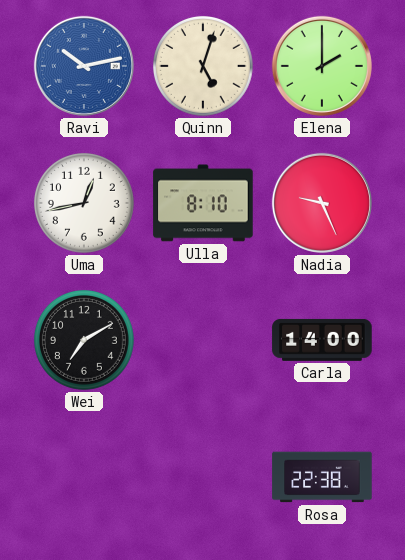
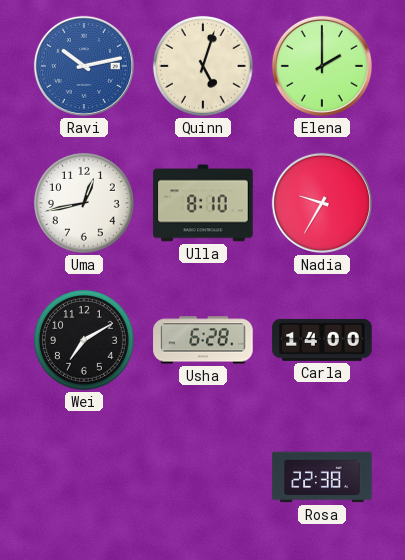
Nadia: 9:26 -> 9:35 (322, 203)
Usha: none -> 6:28 (203, 340)
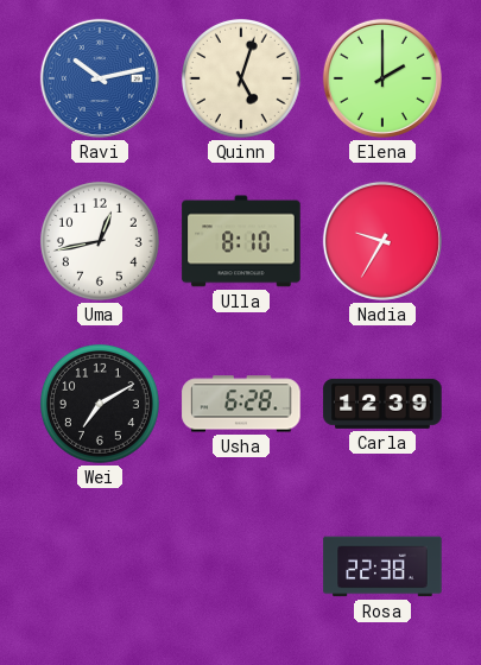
Carla: 14:00 -> 12:39 (382, 404)
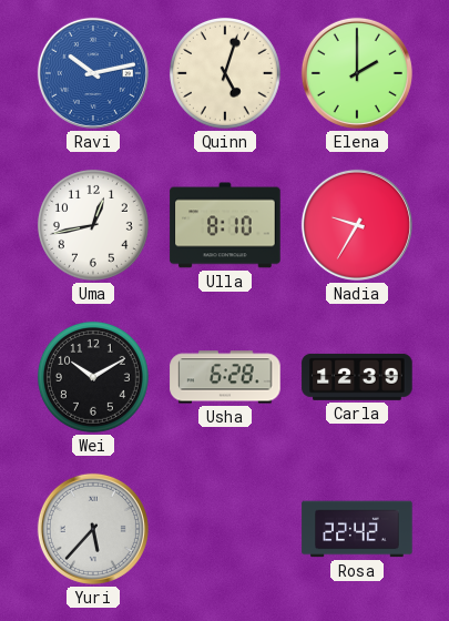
Wei: 7:10 -> 10:10 (93, 377)
Yuri: none -> 5:37 (93, 529)
Rosa: 22:38 -> 22:42 (357, 529)
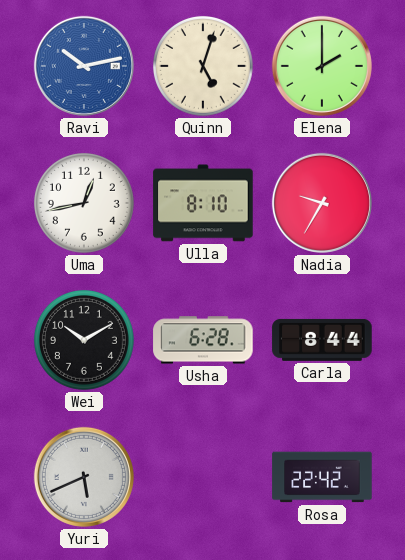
Carla: 12:39 -> 8:44 (322, 340)
Yuri: 5:37 -> 5:41 (84, 477)
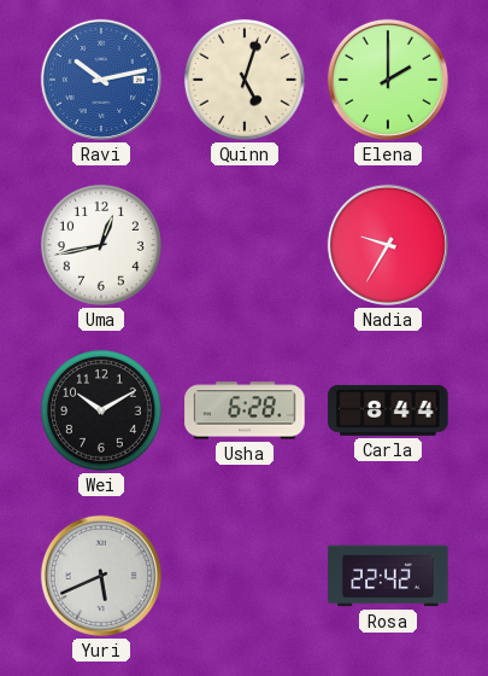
Ulla: 8:10 -> none (203, 203)
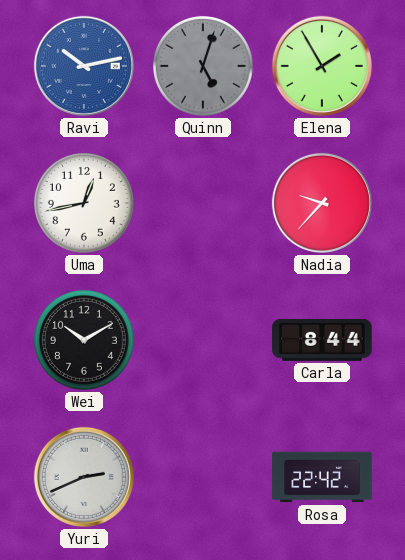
Quinn dial: cream -> grey (203, 66)
Elena: 2:00 -> 1:55 (322, 66)
Nadia: 9:35 -> 9:37 (322, 203)
Usha: 6:28 -> none (245, 410)
Yuri: 5:41 -> 2:41 (84, 477)
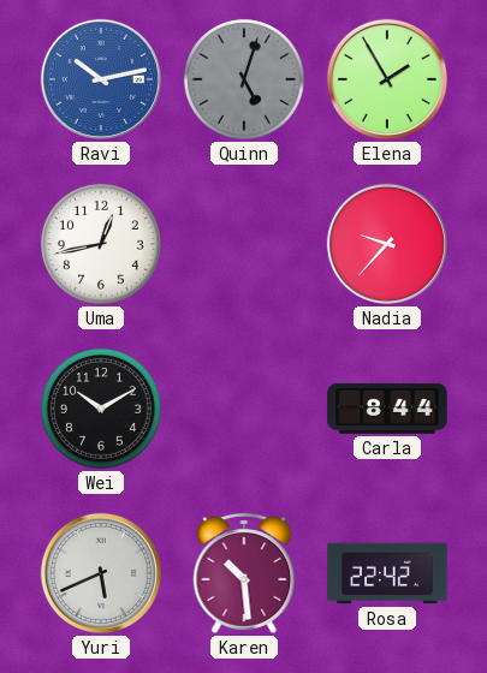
Yuri: 2:41 -> 5:41 (101, 573)
Karen: none -> 10:29 (244, 573)
